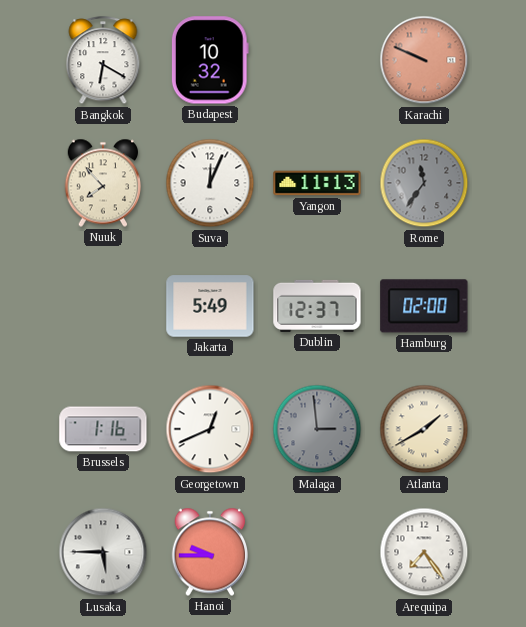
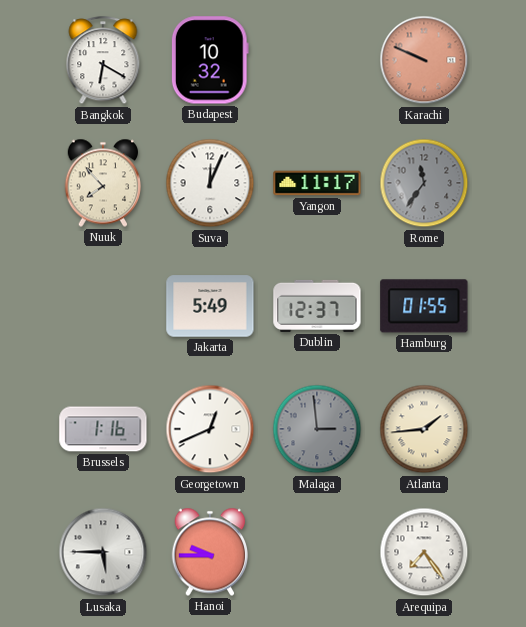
Yangon: 11:13 -> 11:17 (317, 183)
Hamburg: 02:00 -> 01:55 (424, 306)
Atlanta: 1:40 -> 1:44 (424, 429)
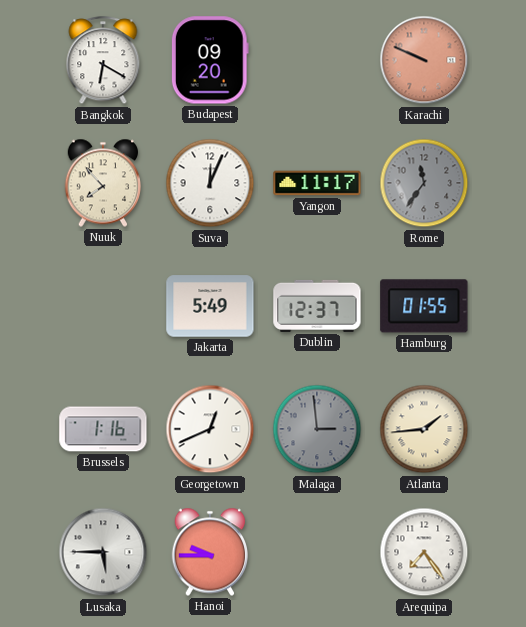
Budapest: 10:32 -> 09:20 (210, 60)
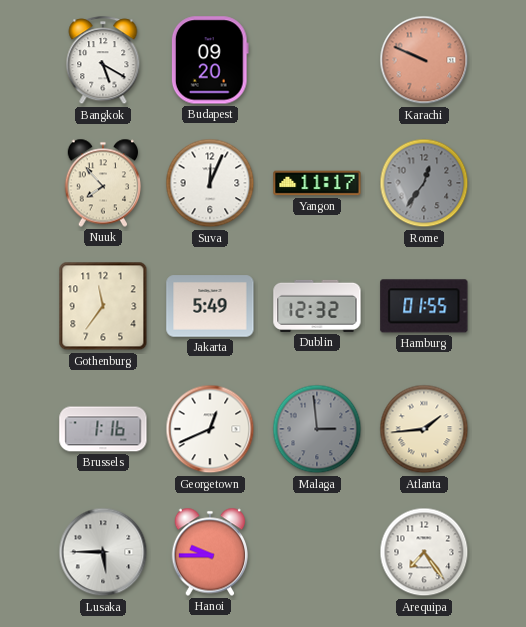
Bangkok: 6:20 -> 5:20 (103, 61)
Rome: 11:36 -> 12:36 (424, 183)
Gothenburg: none -> 11:36 (103, 306)
Dublin: 12:37 -> 12:32 (317, 306)
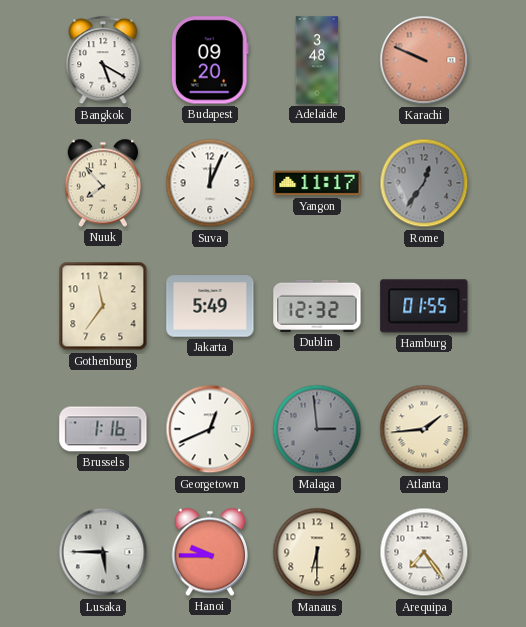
Adelaide: none -> 3:48 (317, 60)
Manaus: none -> 6:30 (317, 552)
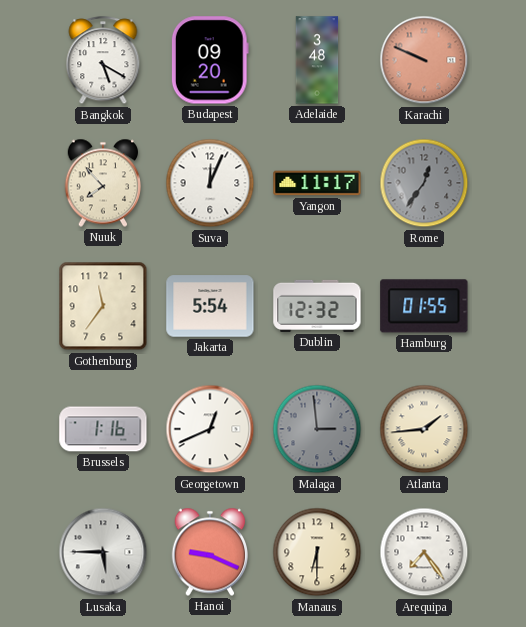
Jakarta: 5:49 -> 5:54 (210, 306)
Hanoi: 9:45 -> 9:19 (210, 552)
